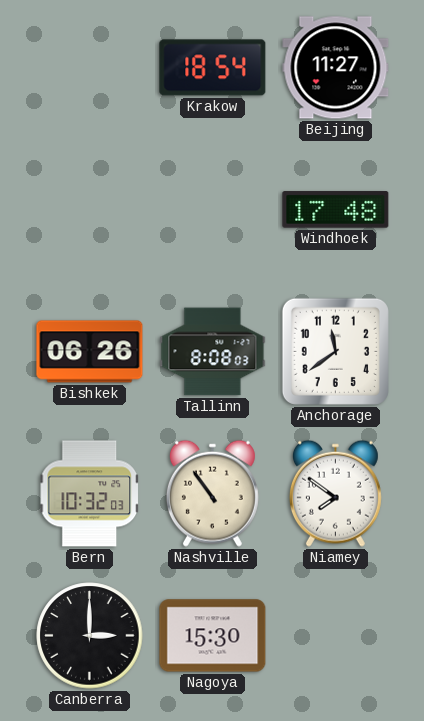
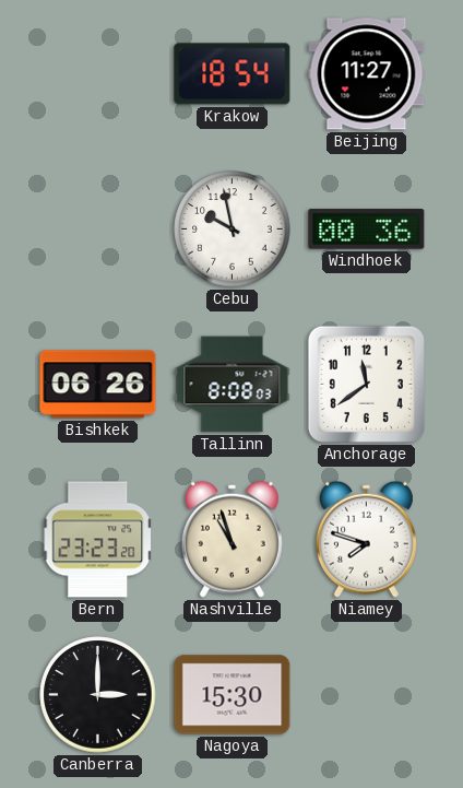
Cebu: none -> 9:58 (233, 230)
Windhoek: 17:48 -> 00:36 (367, 230)
Bern: 10:32 -> 23:23 (98, 540)
Nashville: 10:54 -> 10:57 (231, 539)
Niamey: 7:51 -> 7:48 (366, 539)
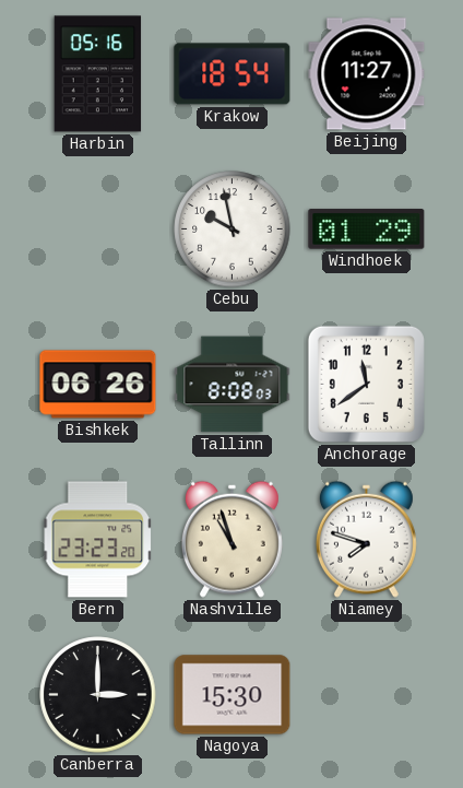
Harbin: none -> 05:16 (98, 74)
Windhoek: 00:36 -> 01:29 (367, 230)
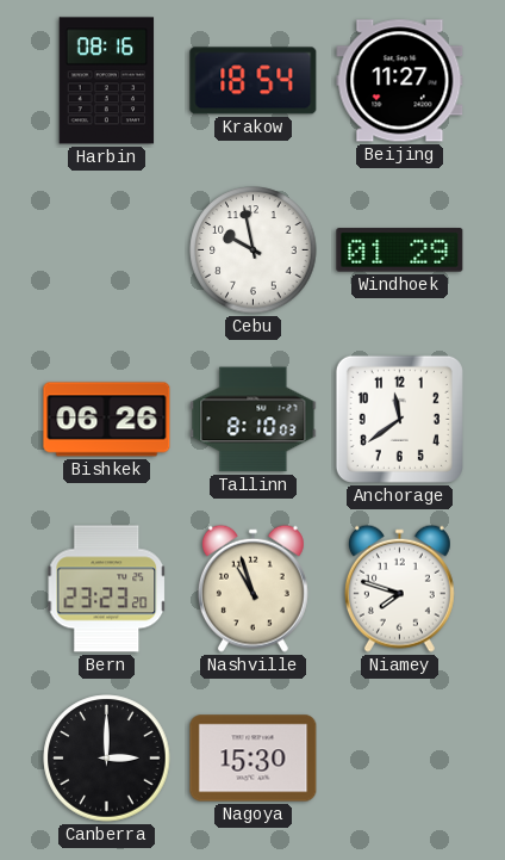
Harbin: 05:16 -> 08:16 (107, 81)
Tallinn: 8:08 -> 8:10 (254, 420)
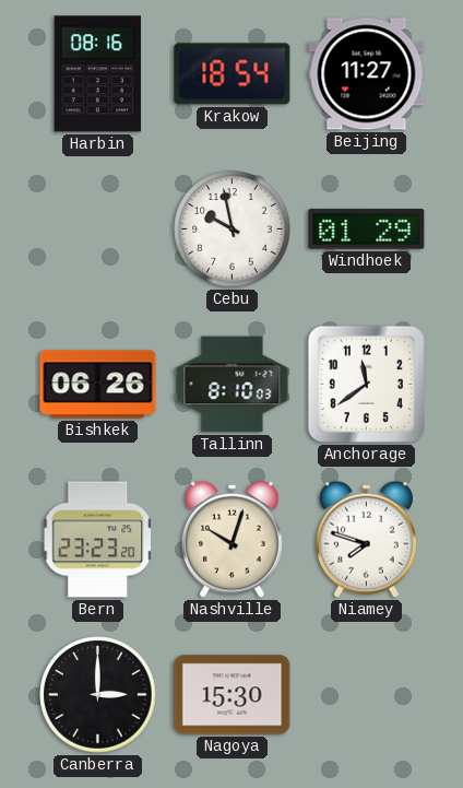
Nashville: 10:57 -> 10:03 (231, 539)
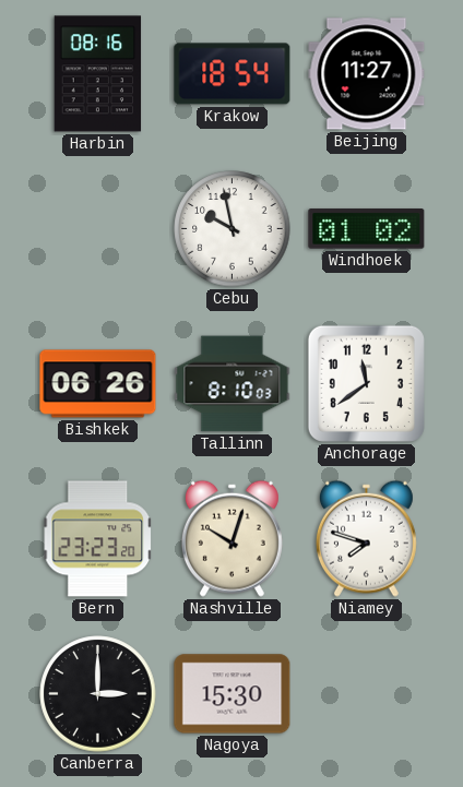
Windhoek: 01:29 -> 01:02 (367, 229)
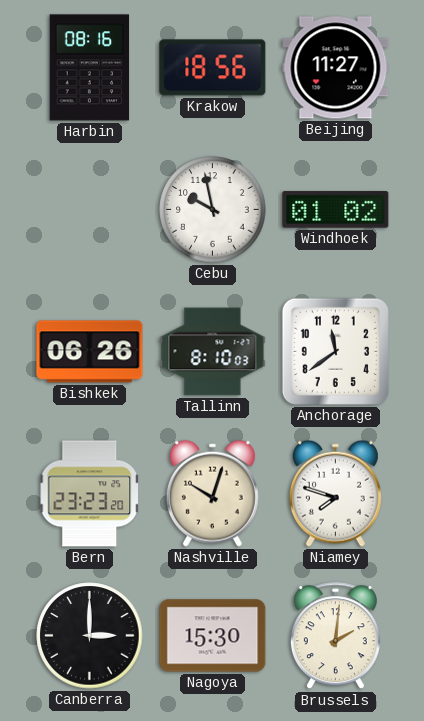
Krakow: 18:54 -> 18:56 (213, 68)
Brussels: none -> 2:01 (335, 636)
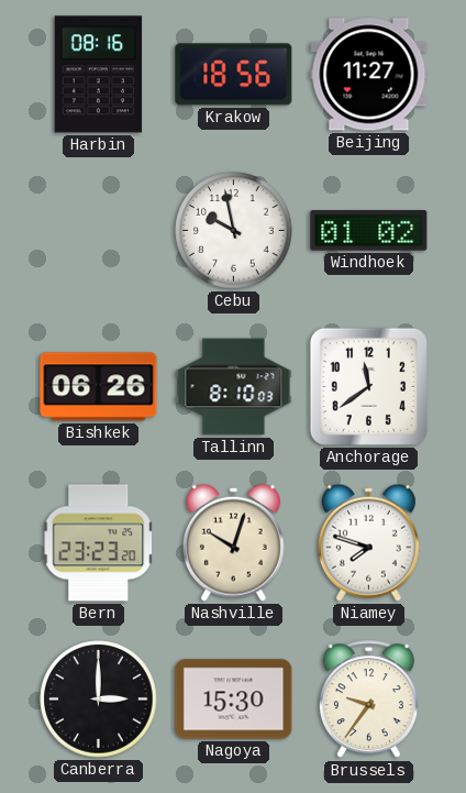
Brussels: 2:01 -> 9:36 (368, 700)
